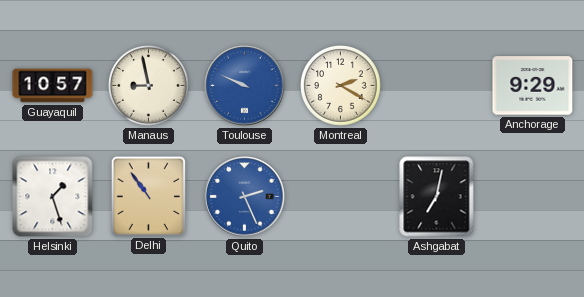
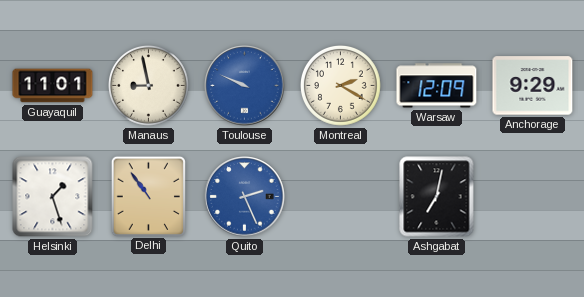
Guayaquil: 10:57 -> 11:01 (53, 86)
Warsaw: none -> 12:09 (437, 86)
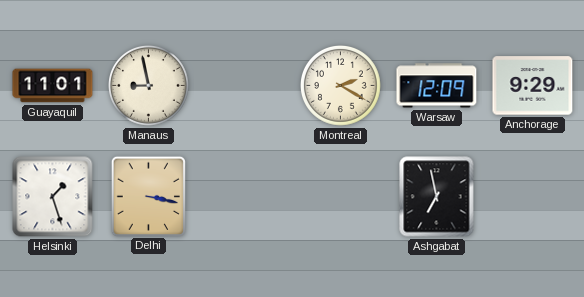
Toulouse: 9:49 -> none (245, 86)
Delhi: 10:54 -> 3:17 (148, 196)
Quito: 2:26 -> none (245, 197)
Ashgabat: 7:02 -> 6:58 (437, 197)
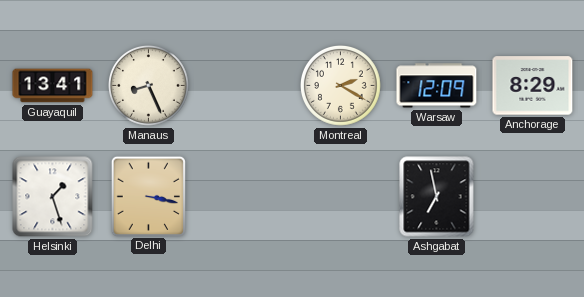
Guayaquil: 11:01 -> 13:41 (53, 86)
Manaus: 8:58 -> 8:26 (149, 86)
Anchorage: 9:29 -> 8:29 (533, 86)
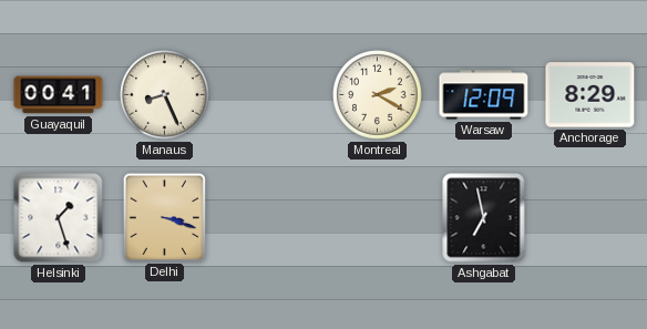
Guayaquil: 13:41 -> 00:41 (59, 95)
Delhi: 3:17 -> 3:18 (164, 217)
